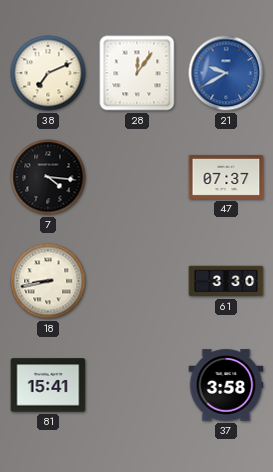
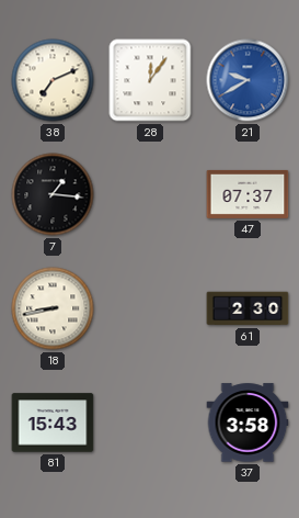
7: 4:16 -> 1:16 (53, 194)
61: 3:30 -> 2:30 (248, 308)
81: 15:41 -> 15:43 (53, 423)
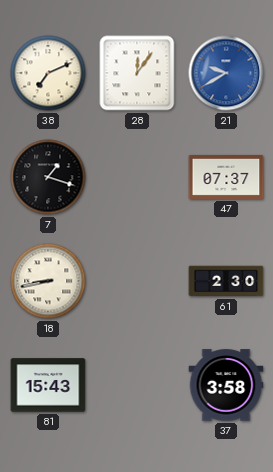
7: 1:16 -> 1:18 (48, 177)
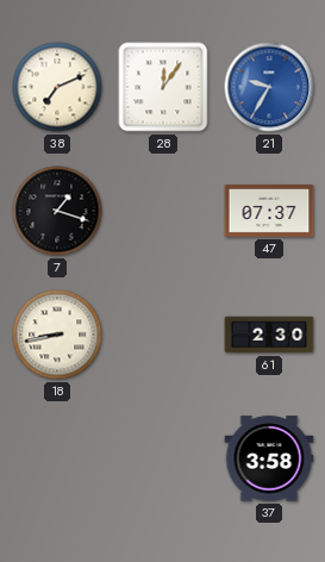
21: 9:40 -> 9:35 (269, 87)
81: 15:43 -> none (48, 385)
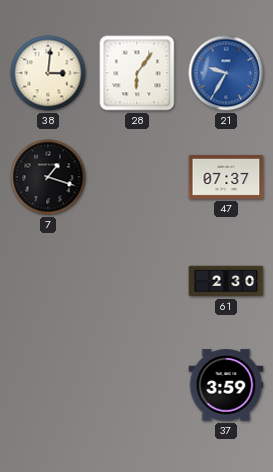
38: 7:11 -> 3:01 (48, 73)
28: 12:06 -> 6:06 (137, 73)
18: 8:43 -> none (57, 335)
37: 3:58 -> 3:59 (226, 385)
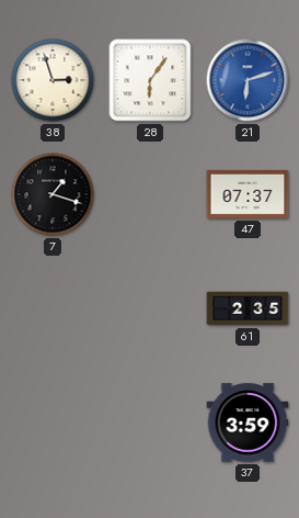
38: 3:01 -> 2:57 (53, 80)
21: 9:35 -> 6:12 (248, 80)
61: 2:30 -> 2:35 (248, 308)
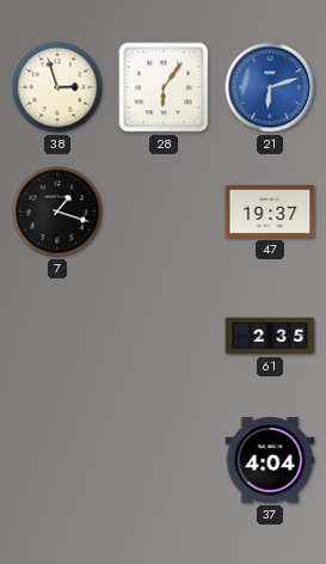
47: 07:37 -> 19:37 (270, 211)
37: 3:59 -> 4:04 (270, 460)
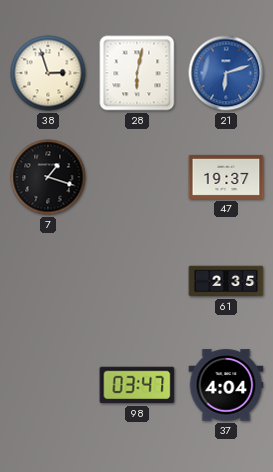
28: 6:06 -> 6:02 (137, 73)
98: none -> 03:47 (137, 385)
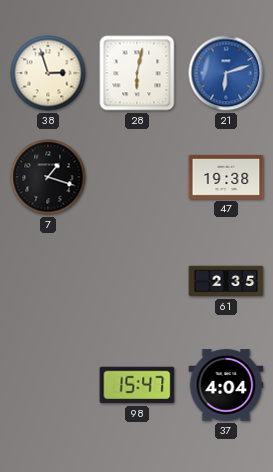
47: 19:37 -> 19:38 (226, 177)
98: 03:47 -> 15:47 (137, 385)
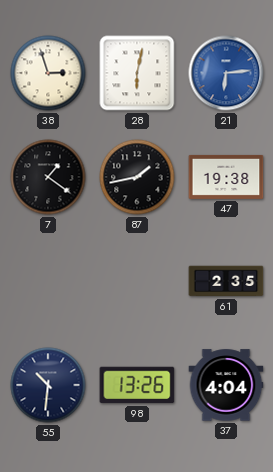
21: 6:12 -> 6:14 (226, 73)
7: 1:18 -> 1:21 (48, 177)
87: none -> 1:43 (137, 177)
55: none -> 10:31 (48, 385)
98: 15:47 -> 13:26 (137, 385)
